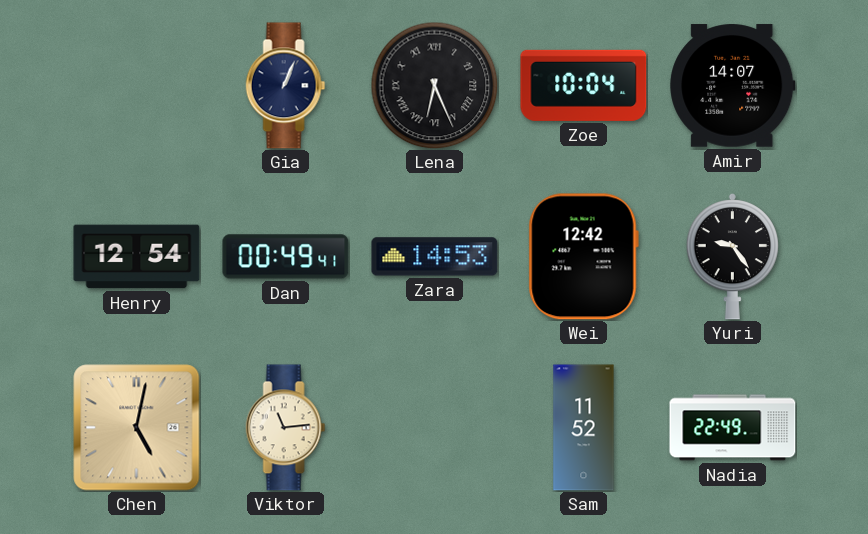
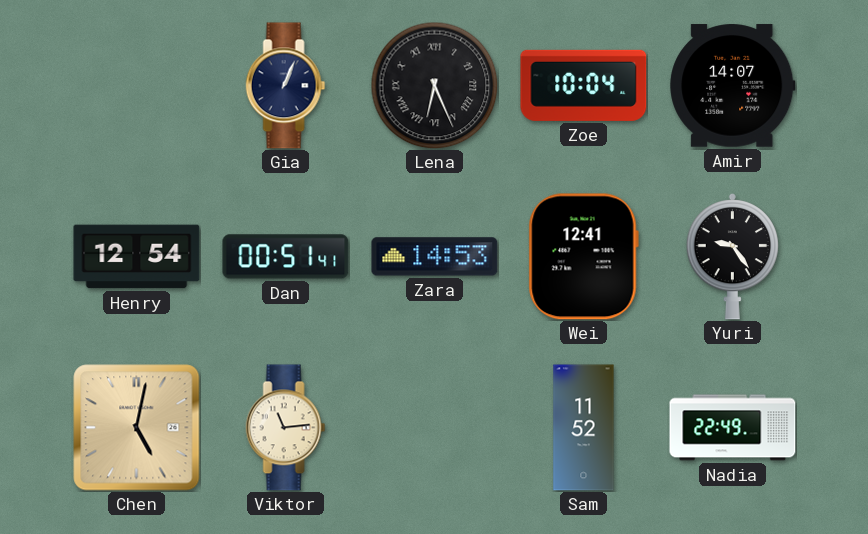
Dan: 00:49 -> 00:51 (286, 257)
Wei: 12:42 -> 12:41 (583, 257)
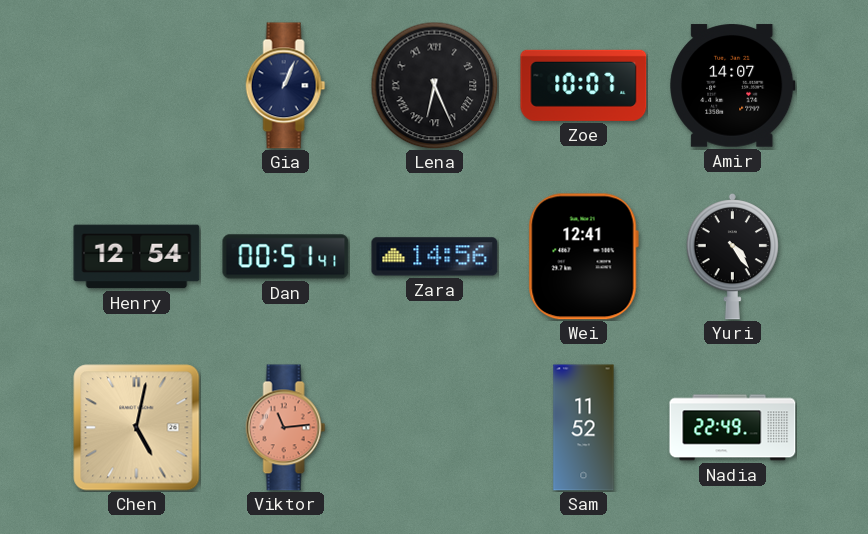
Zoe: 10:04 -> 10:07 (584, 85)
Zara: 14:53 -> 14:56 (435, 257)
Yuri: 9:24 -> 4:24 (732, 256)
Viktor dial: cream -> salmon (286, 428)
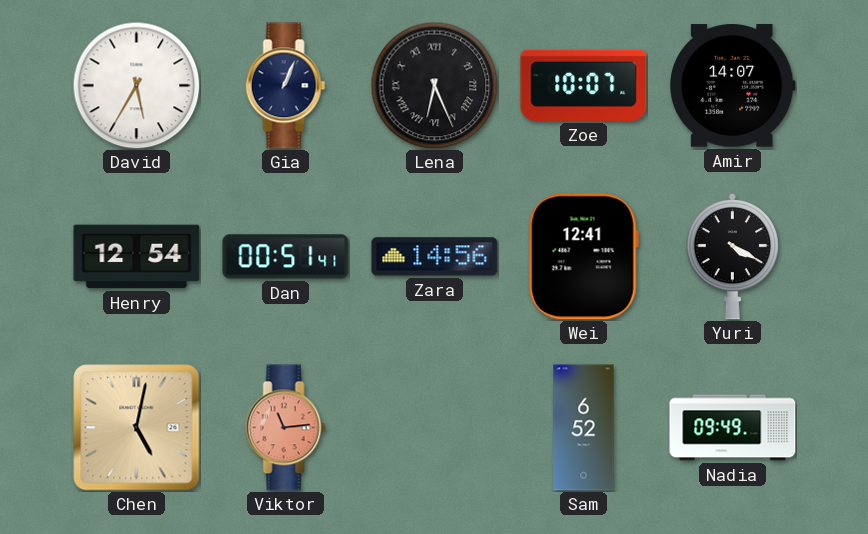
David: none -> 5:35 (136, 85)
Yuri: 4:24 -> 4:20 (732, 256)
Sam: 11:52 -> 6:52 (584, 428)
Nadia: 22:49 -> 09:49 (733, 428)
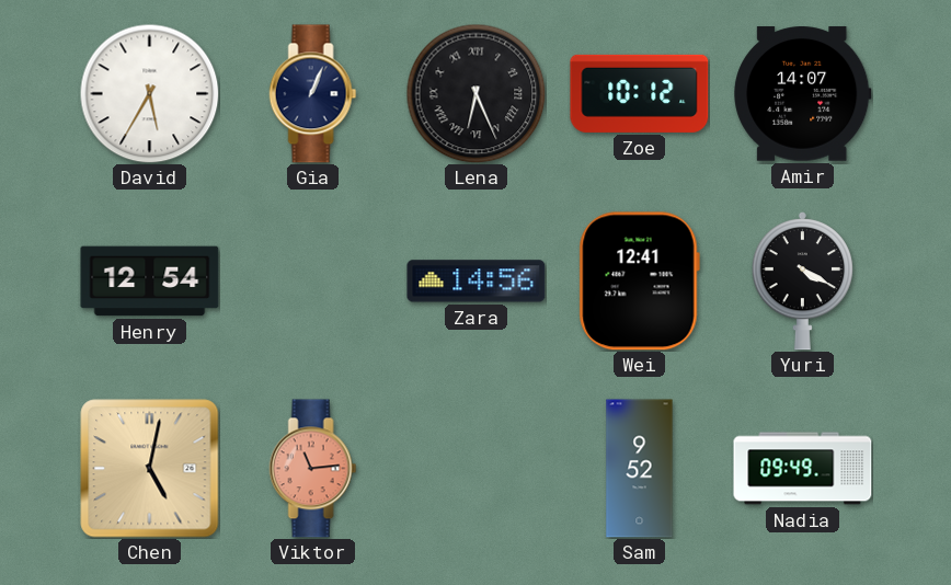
Zoe: 10:07 -> 10:12 (640, 93)
Dan: 00:51 -> none (286, 257)
Sam: 6:52 -> 9:52 (640, 469)
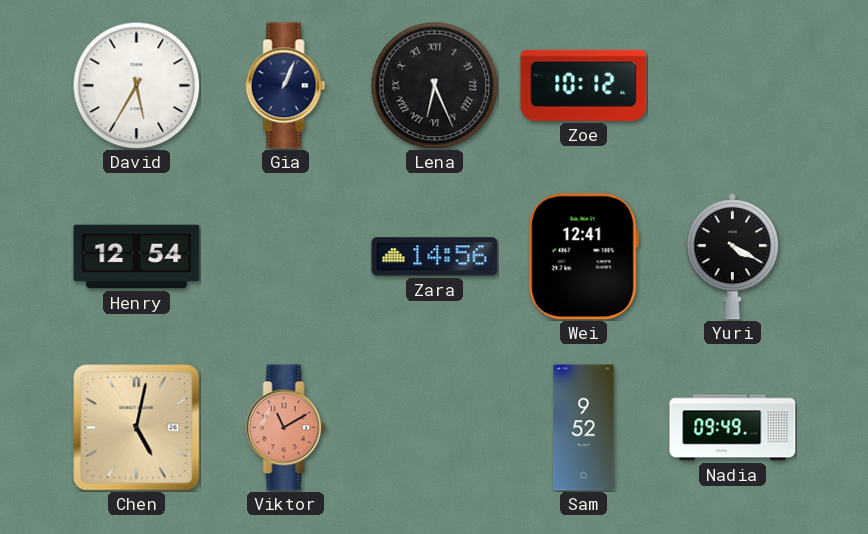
Amir: 14:07 -> none (803, 94)
Viktor: 11:14 -> 11:10 (286, 428)
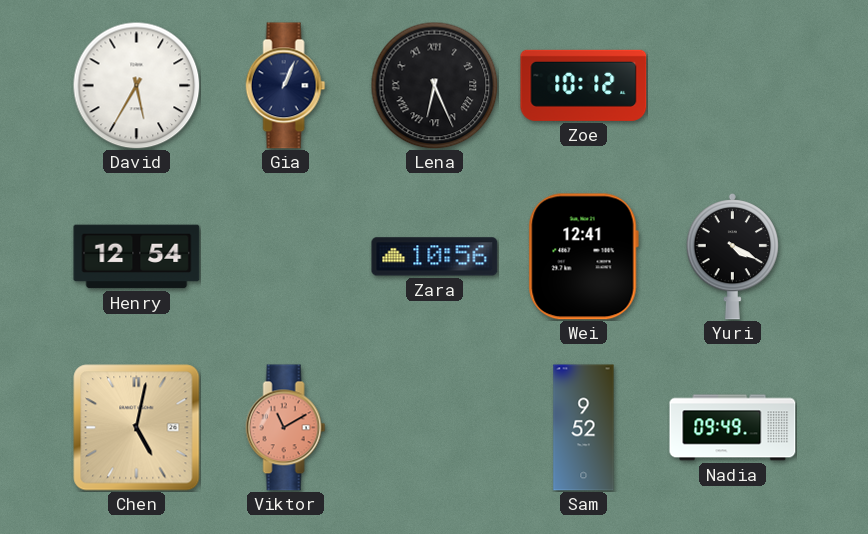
Zara: 14:56 -> 10:56 (435, 257)
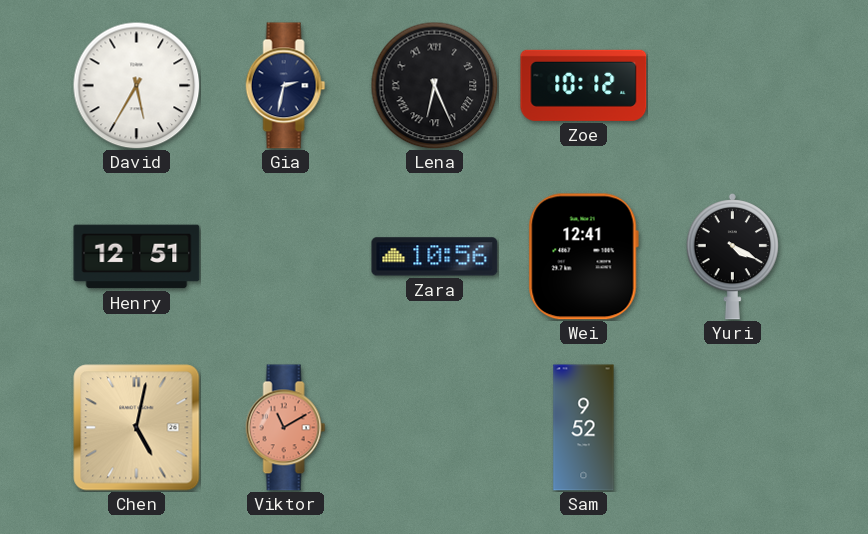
Gia: 1:04 -> 2:32 (286, 86)
Henry: 12:54 -> 12:51 (137, 257)
Nadia: 09:49 -> none (733, 428)
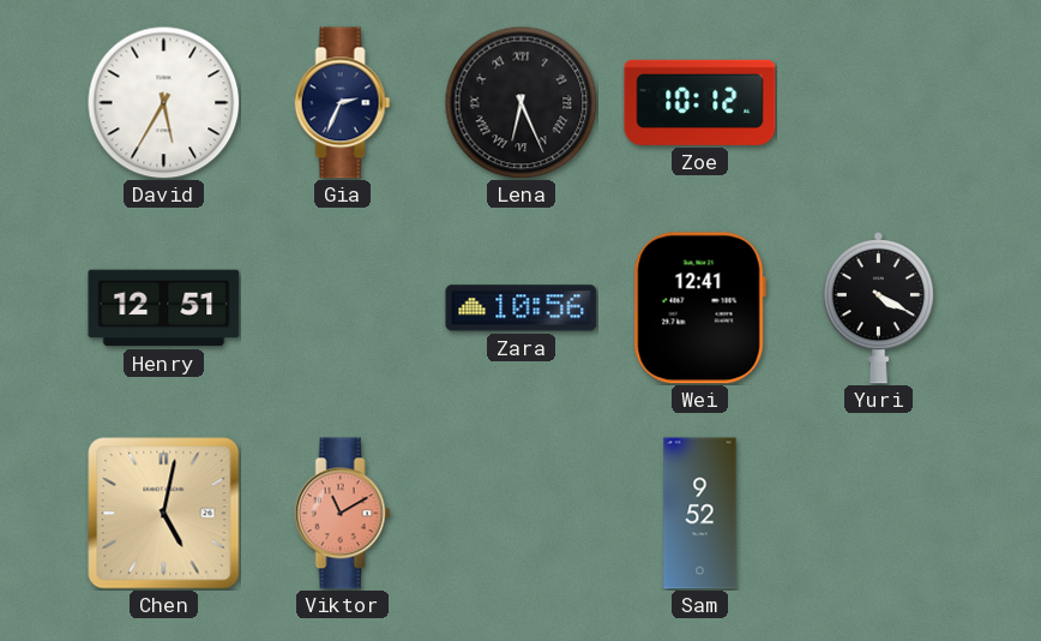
Gia: 2:32 -> 2:34 (343, 103)
